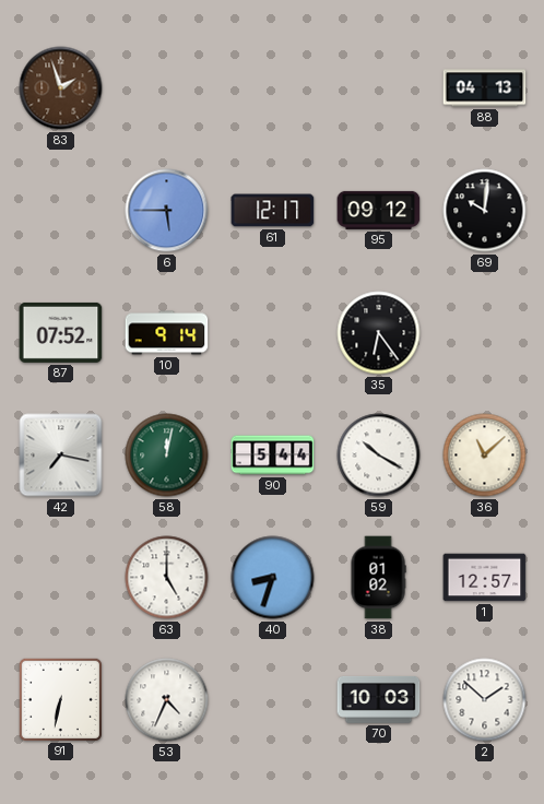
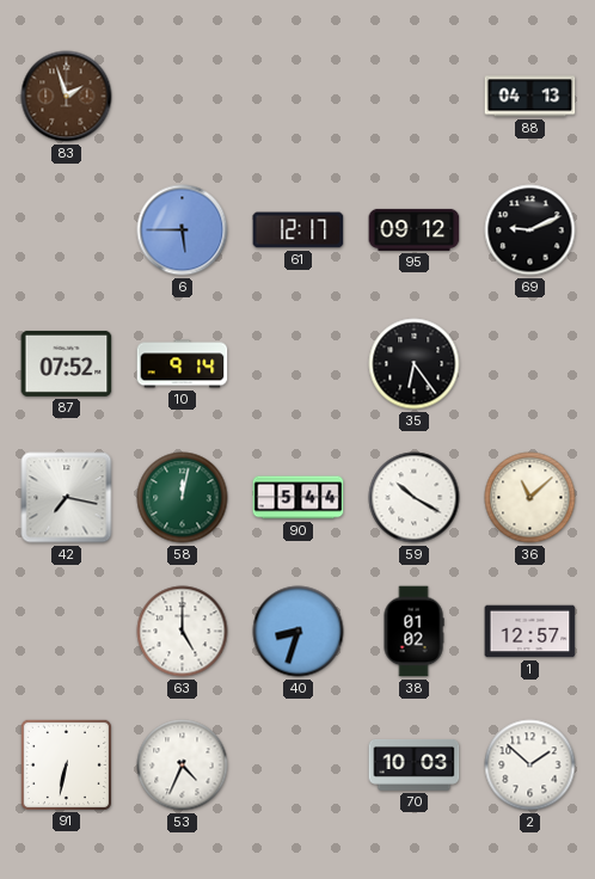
69: 10:01 -> 9:11 (530, 230)
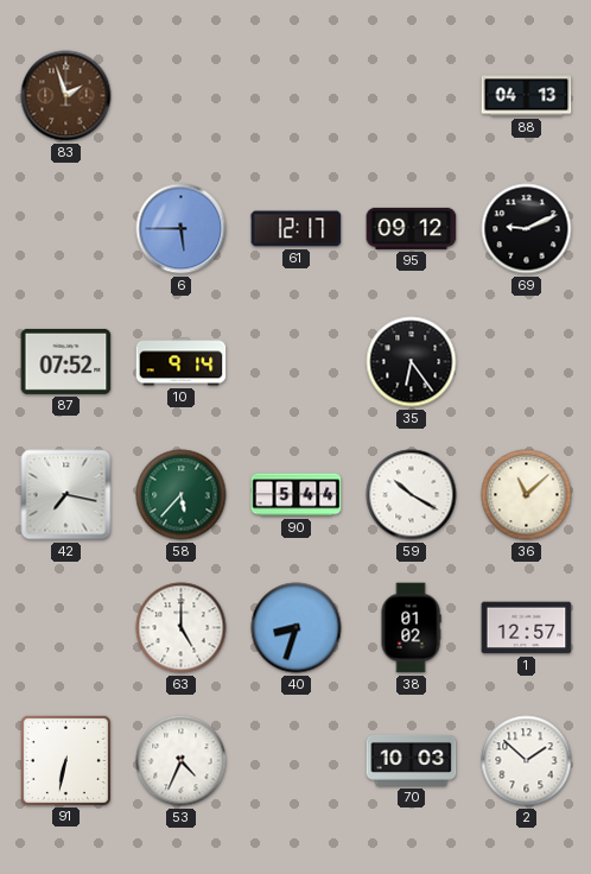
58: 12:02 -> 5:37 (182, 495)
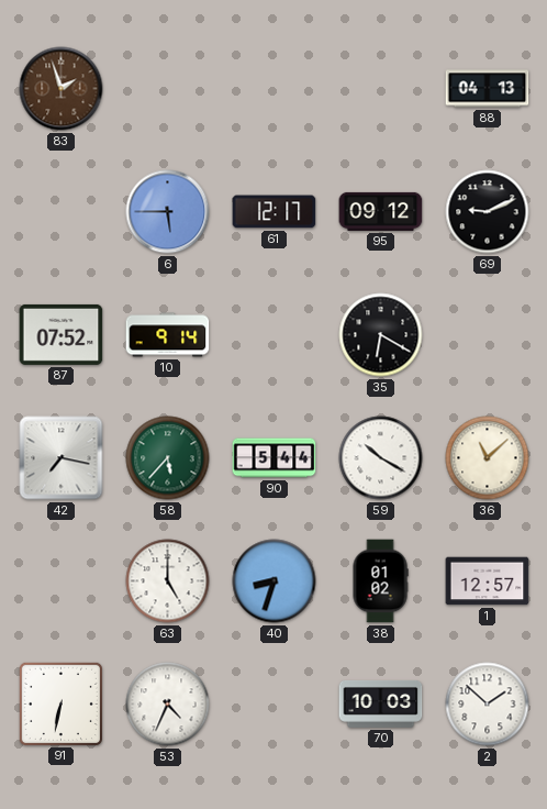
35: 6:24 -> 6:20 (381, 335)
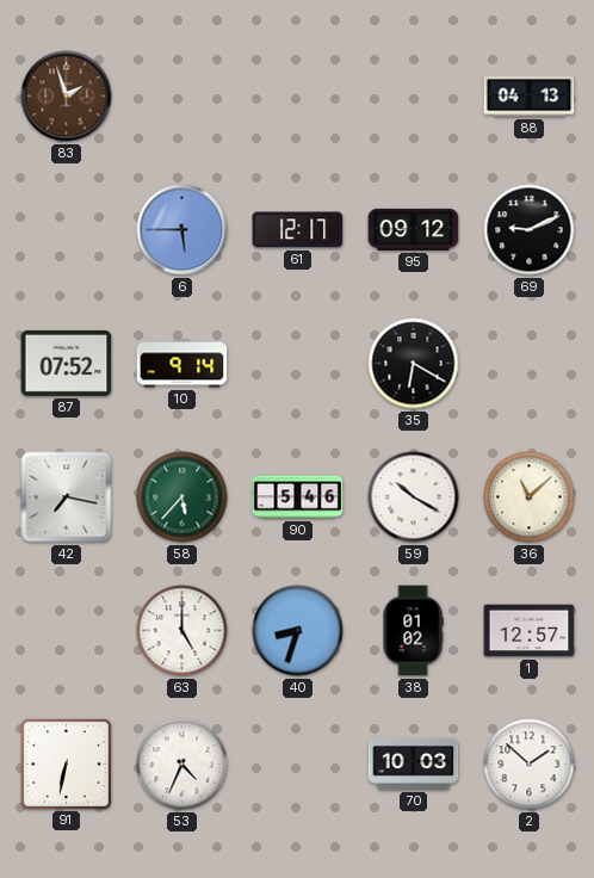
90: 5:44 -> 5:46 (298, 497)
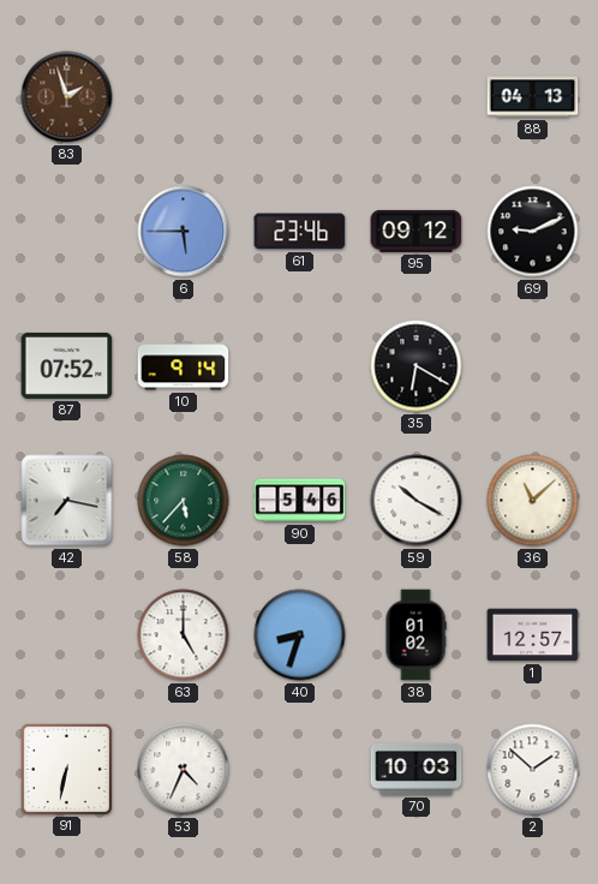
61: 12:17 -> 23:46 (300, 232)
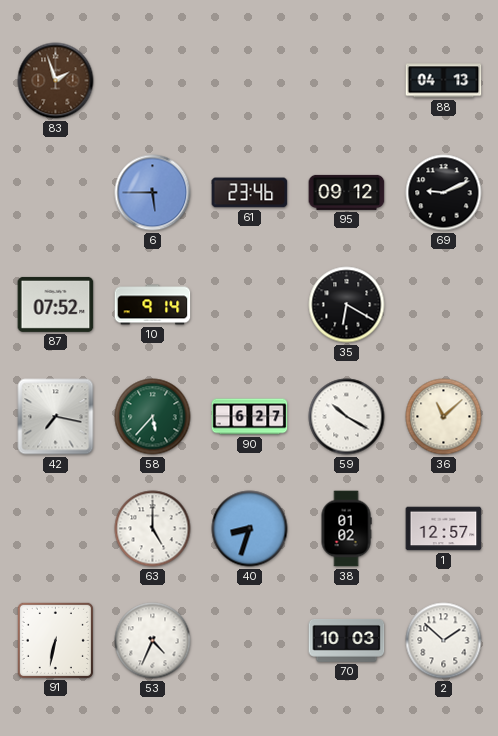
90: 5:46 -> 6:27 (250, 417)
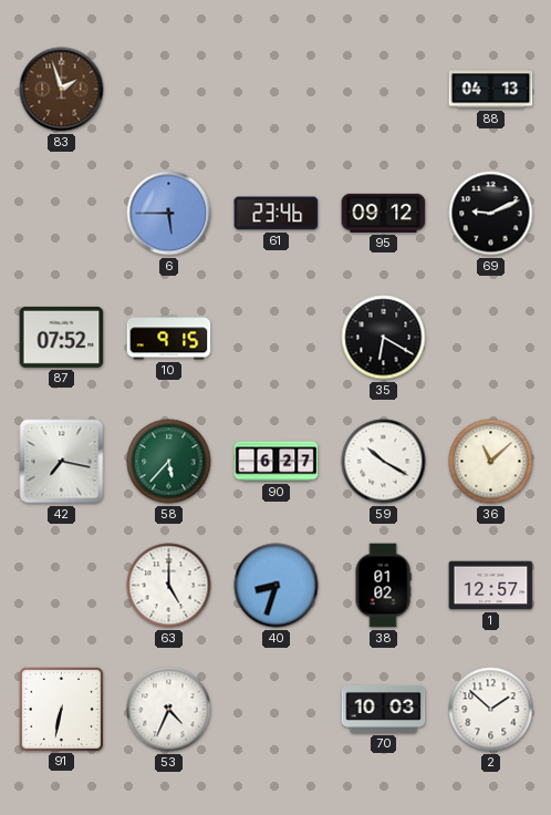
10: 9:14 -> 9:15 (169, 338)
